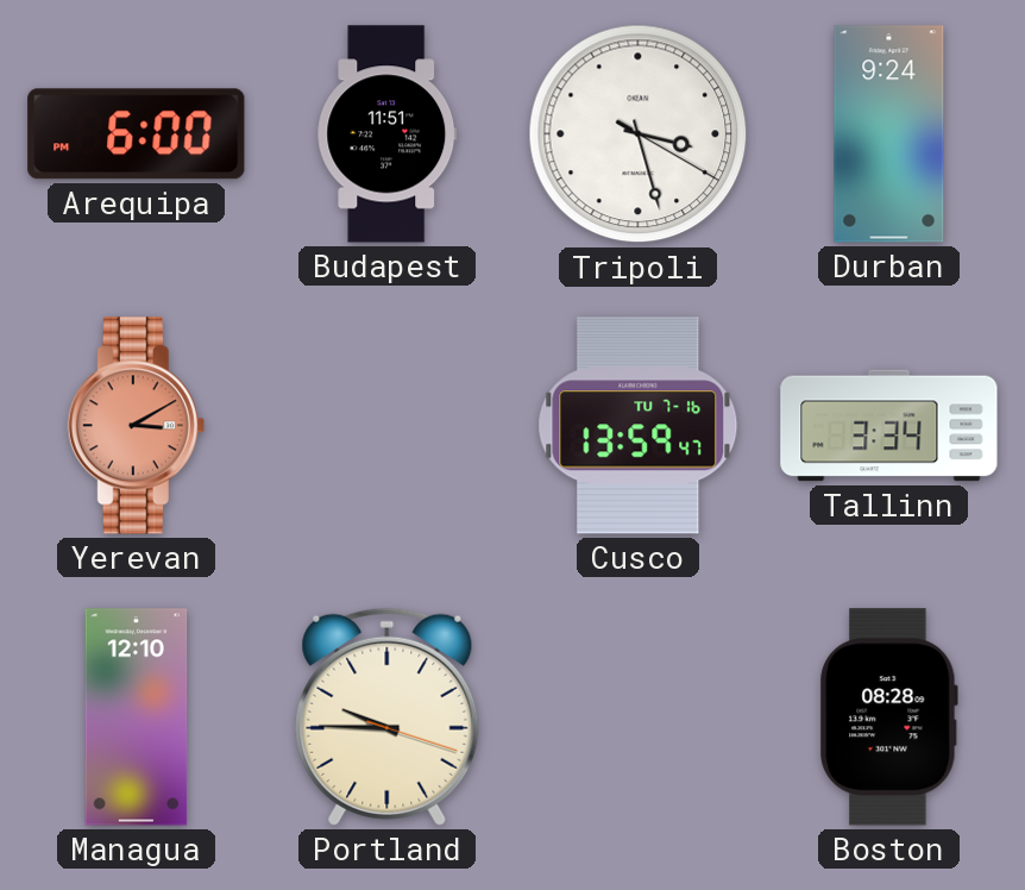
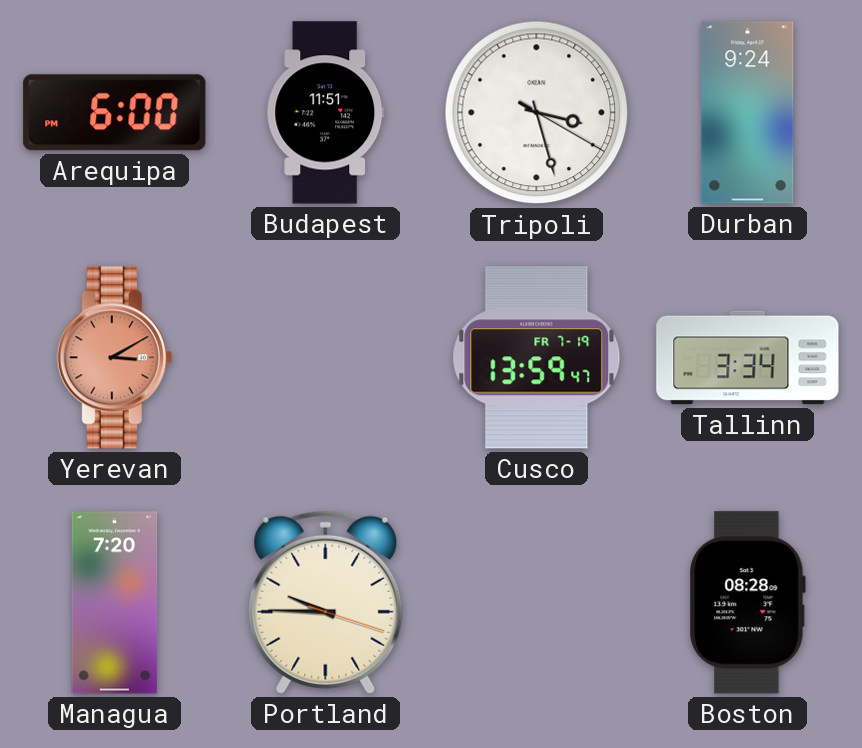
Cusco date: TU 7-16 -> FR 7-19 (537, 358)
Managua: 12:10 -> 7:20 (115, 603)
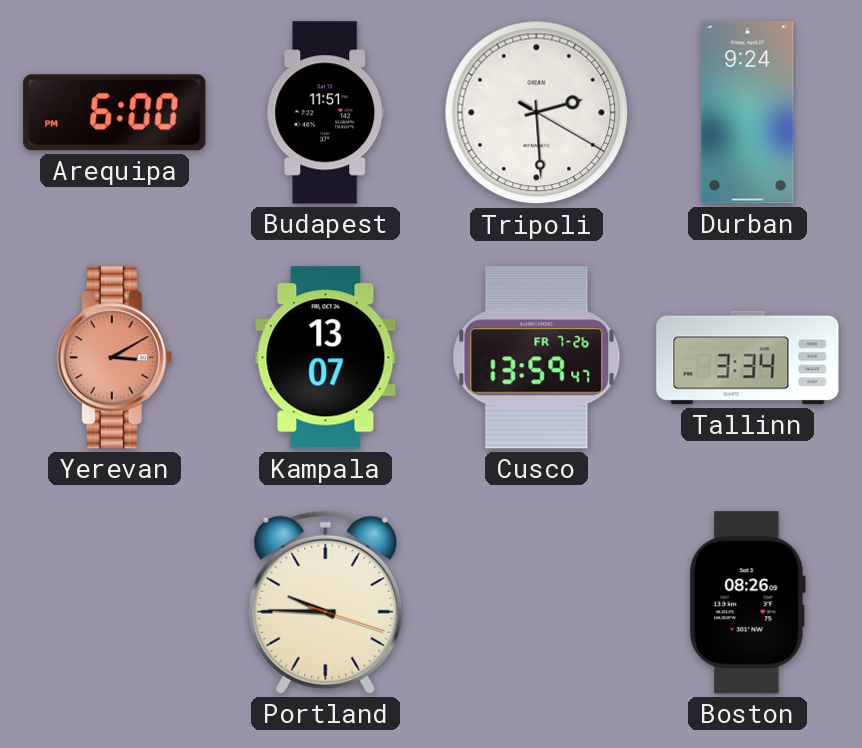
Tripoli: 3:27 -> 2:29 (537, 113)
Kampala: none -> 13:07 (326, 358)
Cusco date: FR 7-19 -> FR 7-26 (537, 358)
Managua: 7:20 -> none (115, 603)
Boston: 08:28 -> 08:26 (747, 603)
